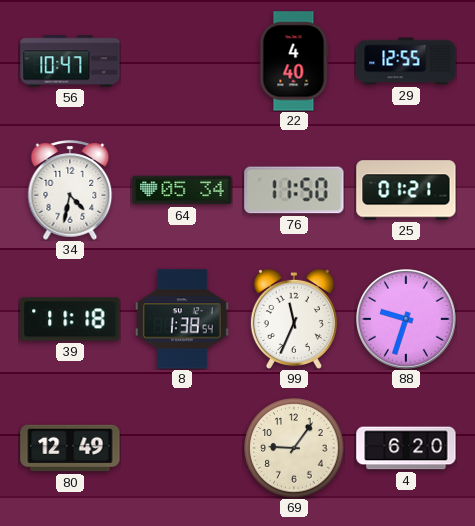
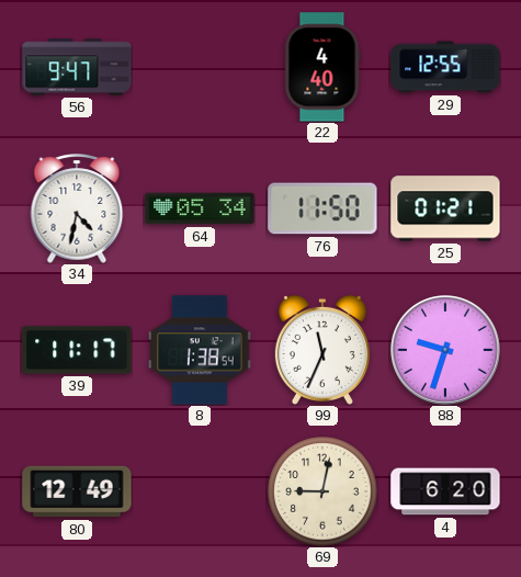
56: 10:47 -> 9:47 (77, 67)
39: 11:18 -> 11:17 (77, 350)
69: 9:06 -> 9:02 (322, 491)
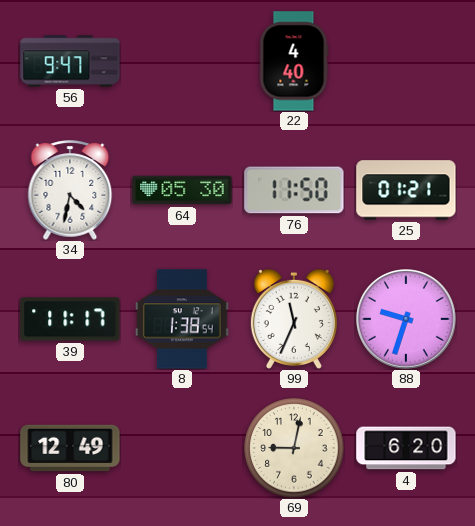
29: 12:55 -> none (445, 67)
64: 05:34 -> 05:30 (182, 190)
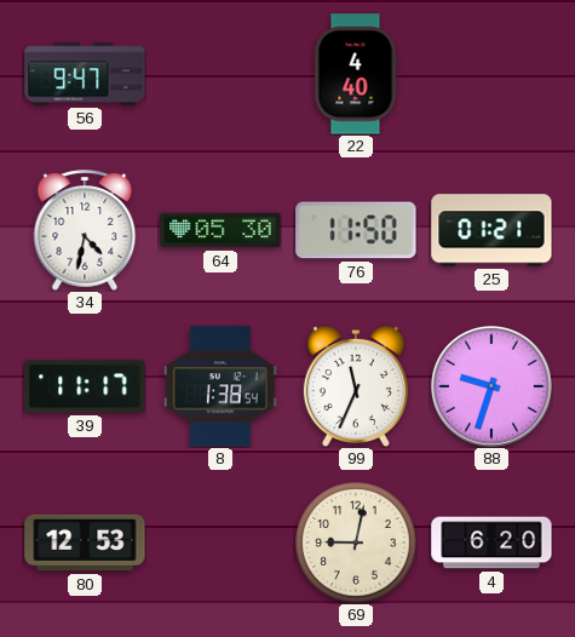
80: 12:49 -> 12:53 (85, 543)
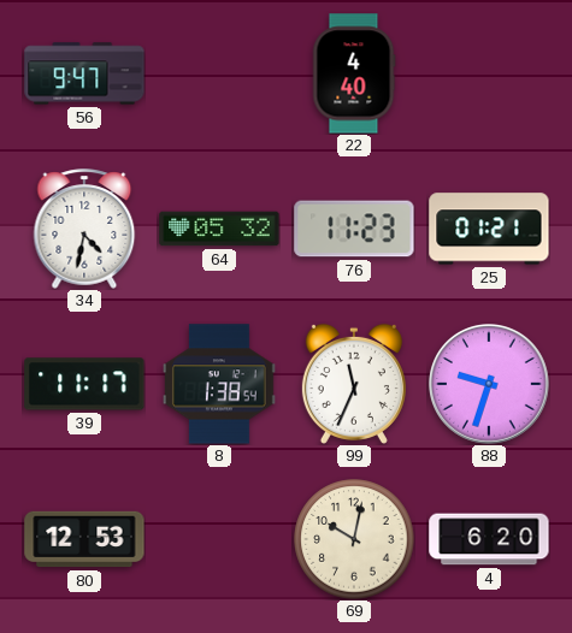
64: 05:30 -> 05:32 (219, 229)
76: 11:50 -> 11:23 (354, 229)
69: 9:02 -> 10:02 (354, 539)
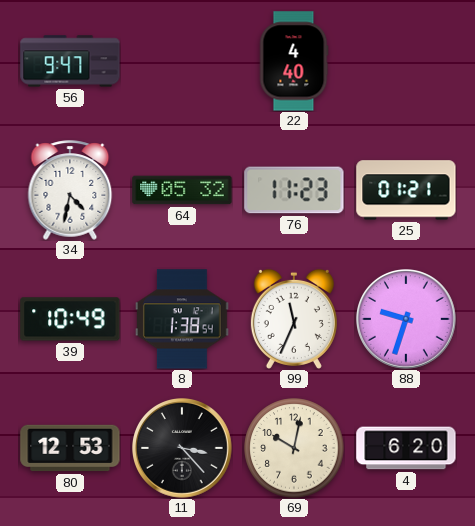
39: 11:17 -> 10:49 (70, 319)
11: none -> 3:23 (183, 449)
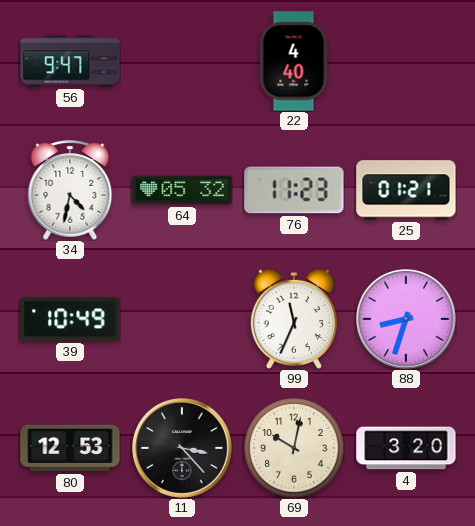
8: 1:38 -> none (183, 319)
88: 9:33 -> 8:33 (407, 320)
4: 6:20 -> 3:20 (406, 448)
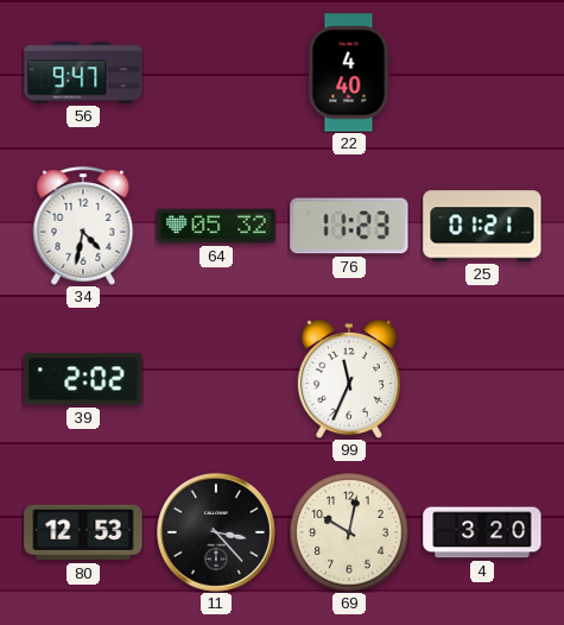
39: 10:49 -> 2:02 (83, 379)
88: 8:33 -> none (407, 320)
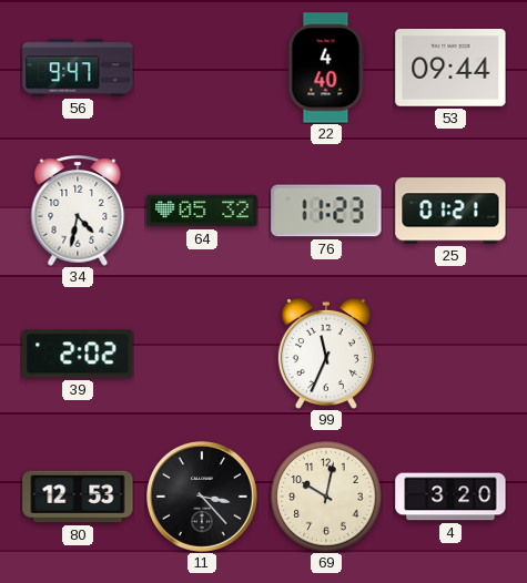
53: none -> 09:44 (450, 69)
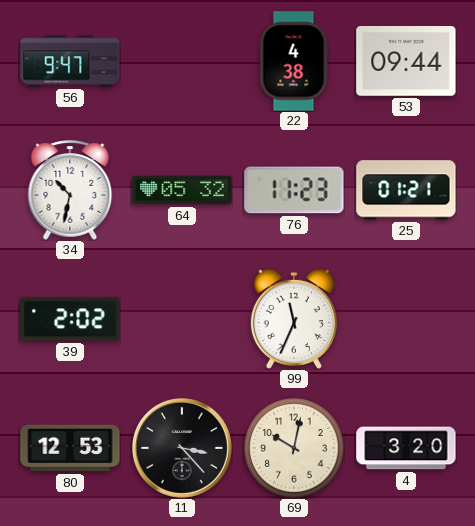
22: 4:40 -> 4:38 (294, 61)
34: 4:32 -> 10:32 (70, 190)
